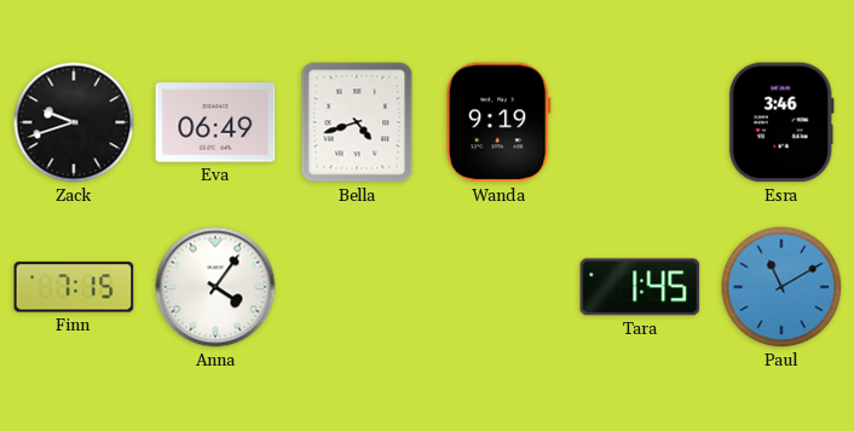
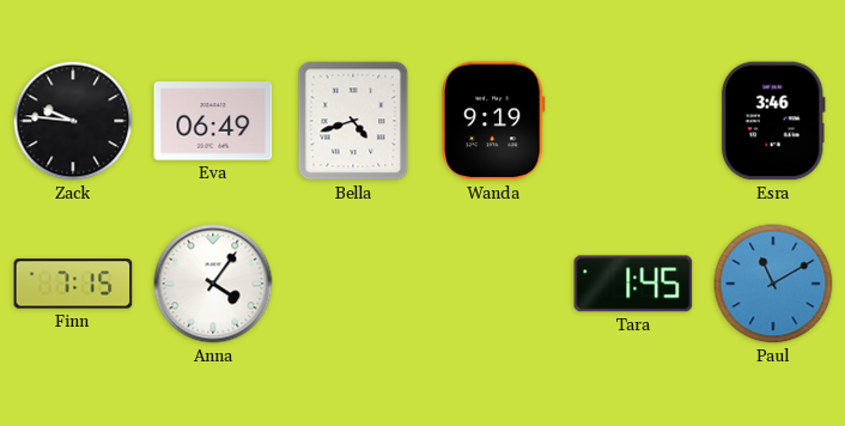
Zack: 9:42 -> 9:46 (73, 121)
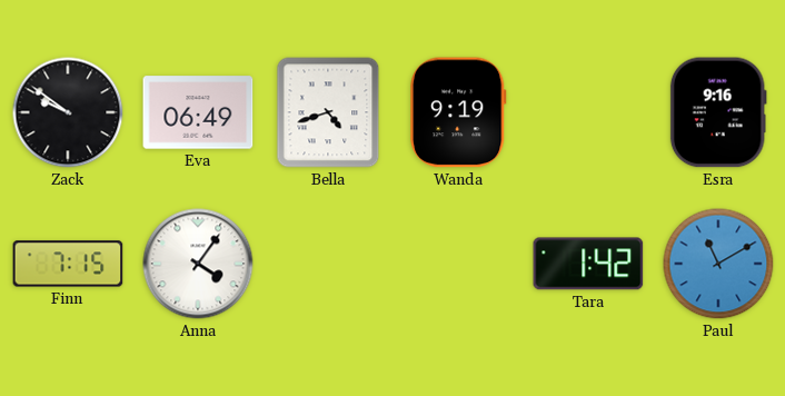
Zack: 9:46 -> 9:51 (68, 112)
Esra: 3:46 -> 9:16 (718, 112)
Tara: 1:45 -> 1:42 (588, 264)
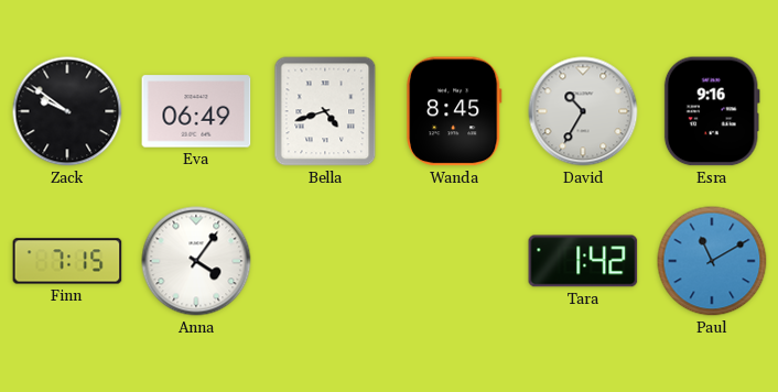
Wanda: 9:19 -> 8:45 (455, 111)
David: none -> 10:35 (583, 111)
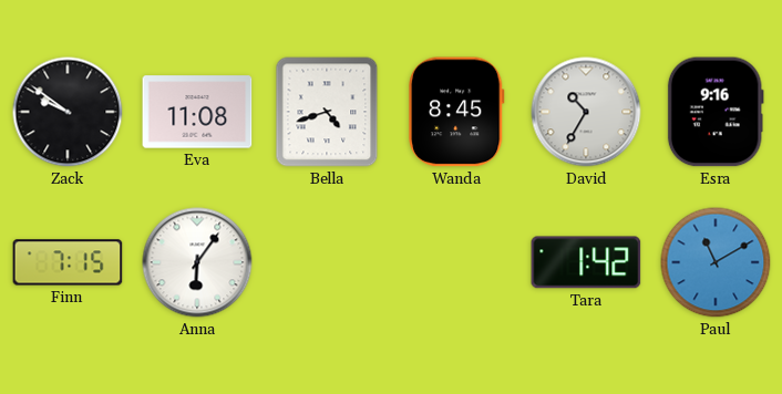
Eva: 06:49 -> 11:08 (197, 112)
Anna: 4:06 -> 6:06 (197, 262)
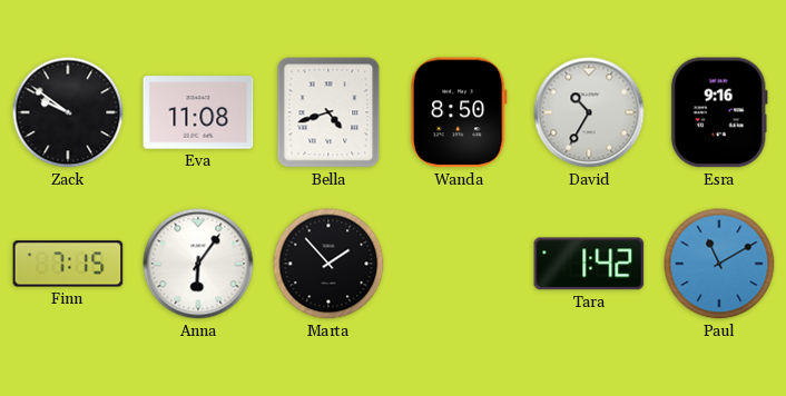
Wanda: 8:45 -> 8:50 (460, 112)
Marta: none -> 1:53 (328, 264)
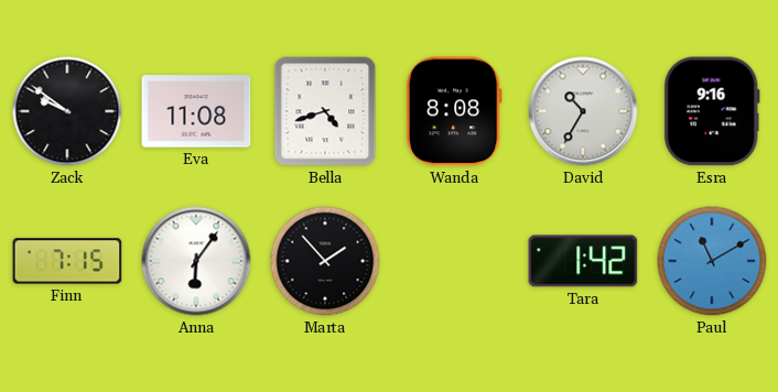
Wanda: 8:50 -> 8:08 (455, 111)
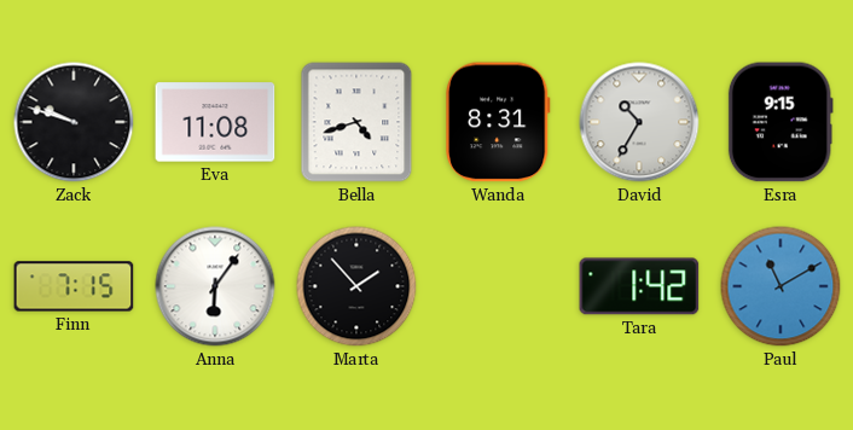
Zack: 9:51 -> 9:48 (74, 122)
Wanda: 8:08 -> 8:31 (499, 122)
Esra: 9:16 -> 9:15 (781, 122)
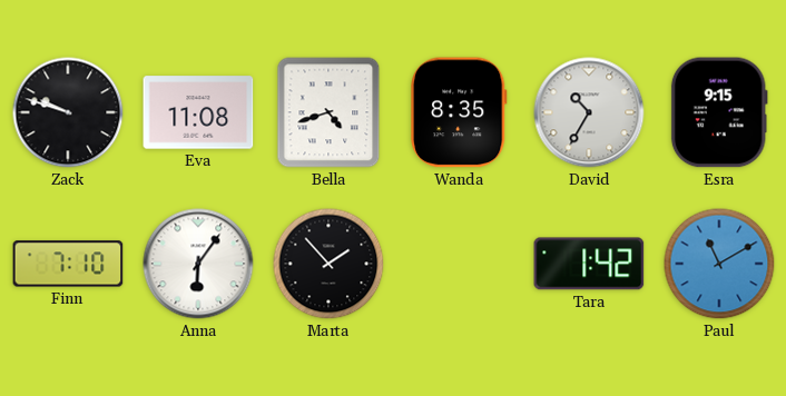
Wanda: 8:31 -> 8:35 (460, 112)
Finn: 7:15 -> 7:10 (68, 264)
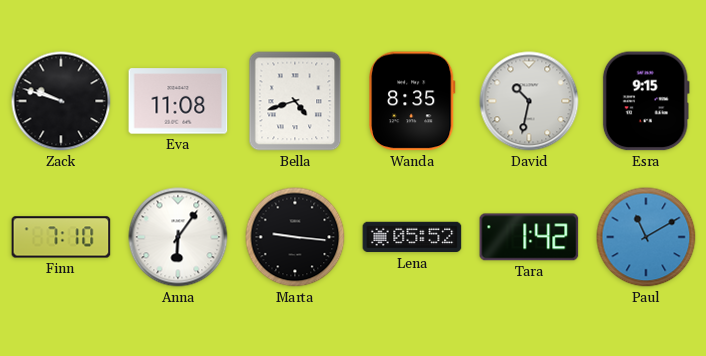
David: 10:35 -> 10:32 (529, 101)
Marta: 1:53 -> 9:16 (295, 237)
Lena: none -> 05:52 (412, 237)
